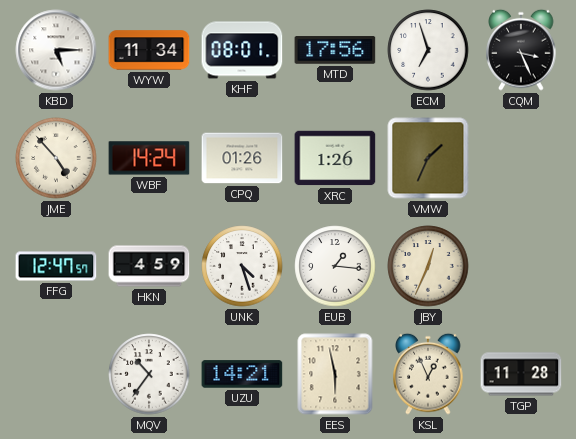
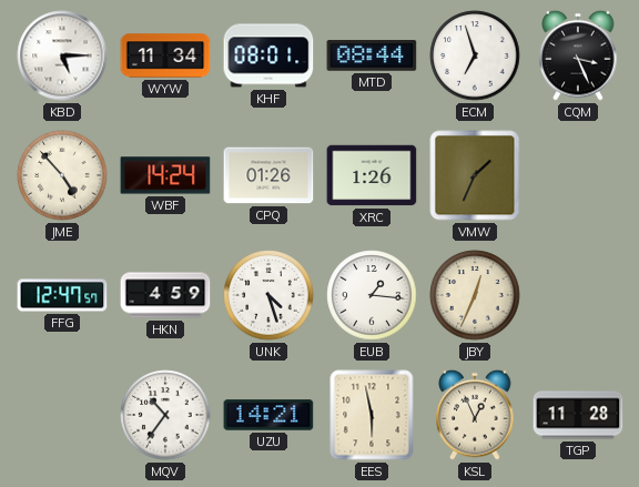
MTD: 17:56 -> 08:44 (372, 55)
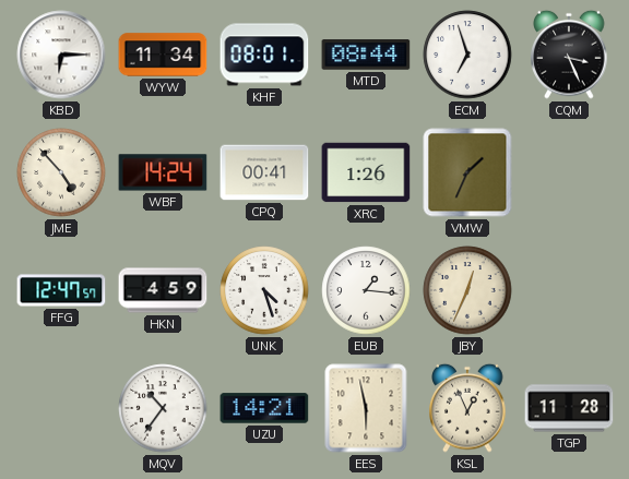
KBD: 5:15 -> 6:15 (61, 55)
CPQ: 01:26 -> 00:41 (264, 172)
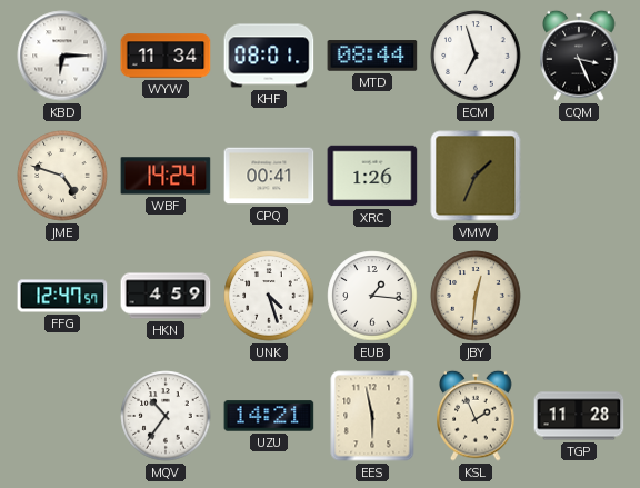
JME: 4:53 -> 4:48 (62, 176)
JBY: 12:34 -> 12:31 (476, 296)
KSL: 12:56 -> 1:56 (476, 416)
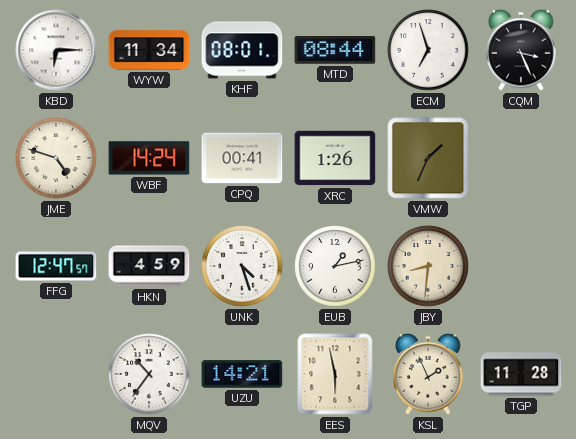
EUB: 1:16 -> 1:13 (335, 266)
JBY: 12:31 -> 8:31 (428, 266)
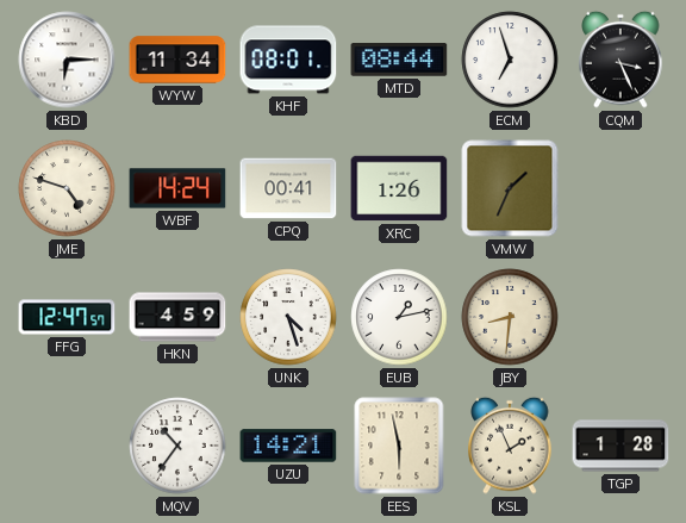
TGP: 11:28 -> 1:28 (620, 446)
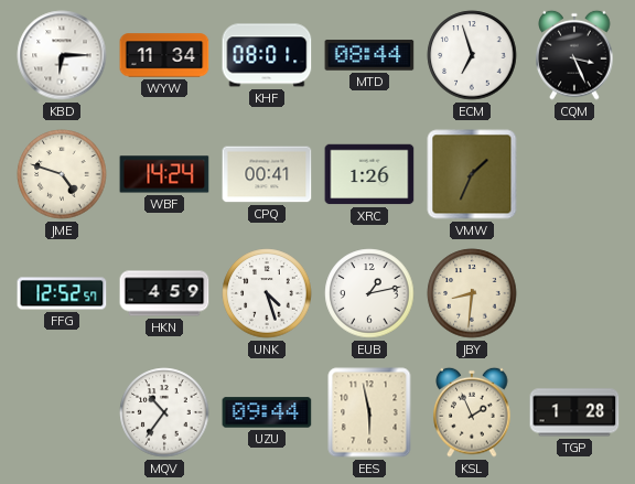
FFG: 12:47 -> 12:52 (62, 293)
UZU: 14:21 -> 09:44 (267, 412)
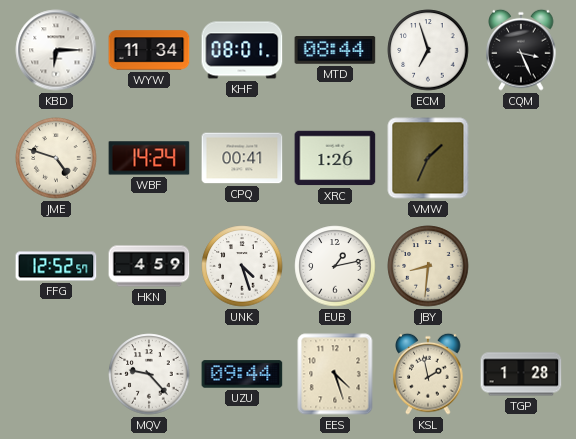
MQV: 10:36 -> 9:23 (149, 374)
EES: 5:58 -> 4:27 (335, 374)
KSL: 1:56 -> 1:58 (428, 374)
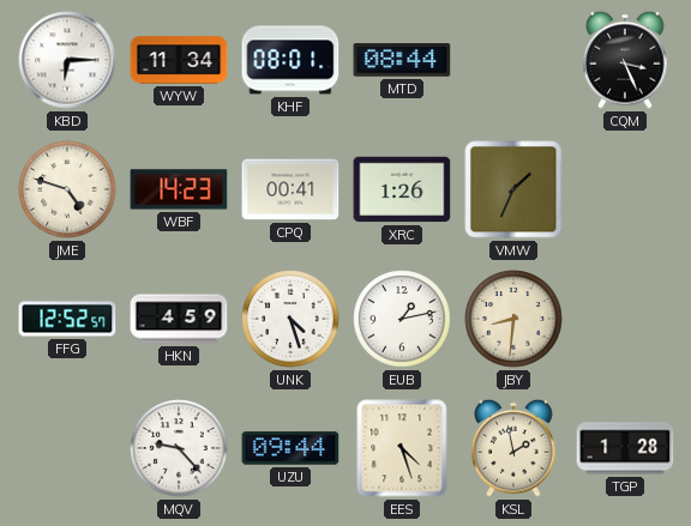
ECM: 6:57 -> none (428, 50)
WBF: 14:24 -> 14:23 (179, 189)
